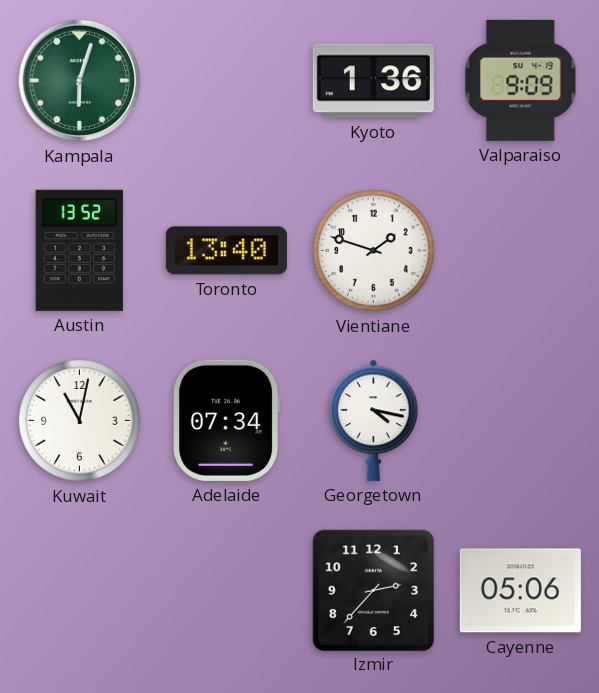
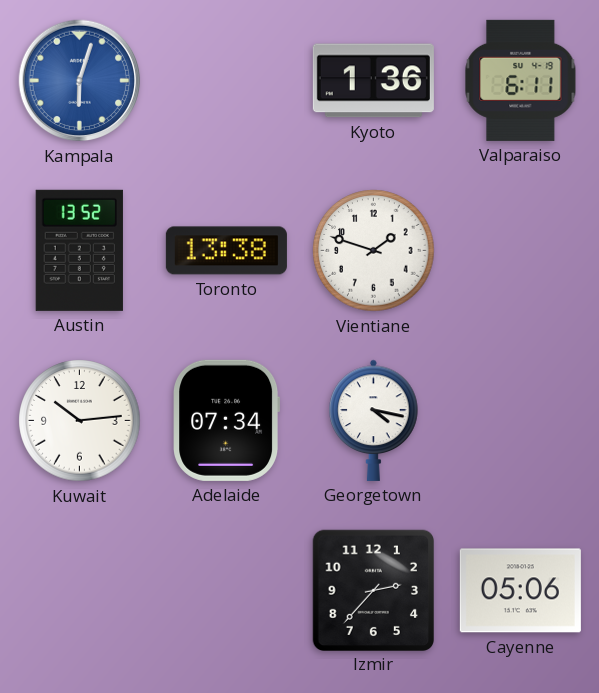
Kampala dial: green -> blue (80, 81)
Valparaiso: 9:09 -> 6:11 (521, 80)
Toronto: 13:40 -> 13:38 (226, 251)
Kuwait: 11:02 -> 10:14 (80, 421)
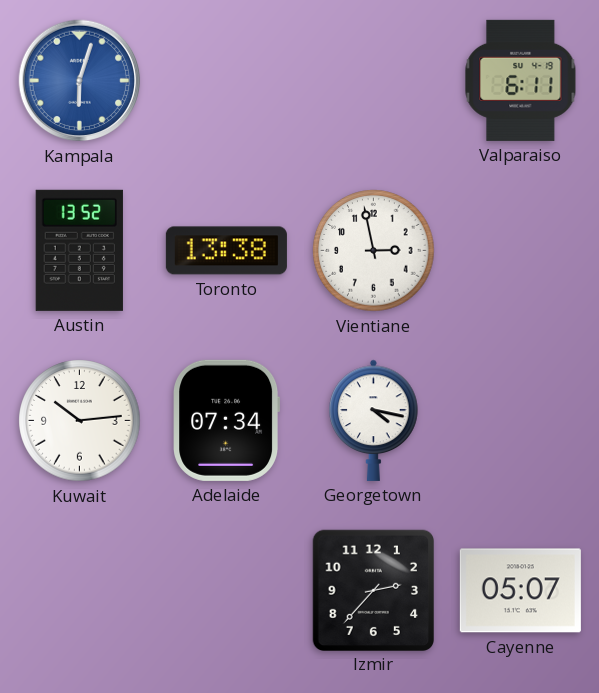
Kyoto: 1:36 -> none (373, 81)
Vientiane: 1:48 -> 2:58 (374, 251)
Cayenne: 05:06 -> 05:07 (520, 591)
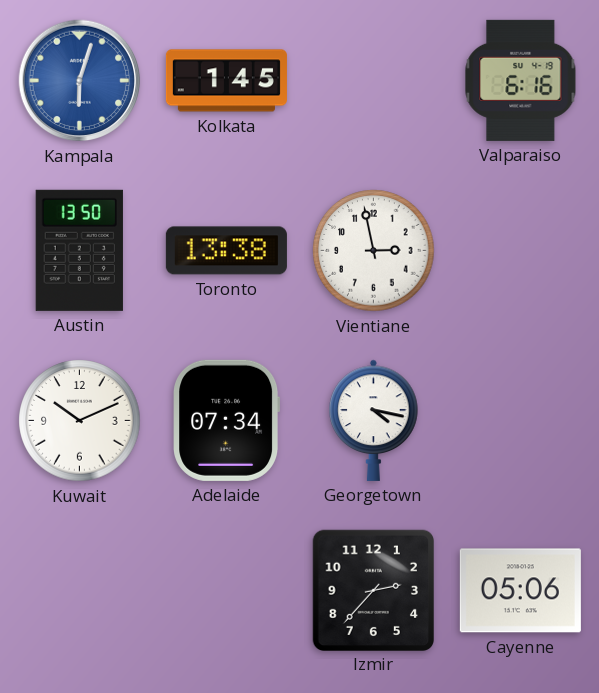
Kolkata: none -> 1:45 (226, 81)
Valparaiso: 6:11 -> 6:16 (521, 80)
Austin: 13:52 -> 13:50 (79, 250)
Kuwait: 10:14 -> 10:11 (80, 421)
Cayenne: 05:07 -> 05:06 (520, 591)
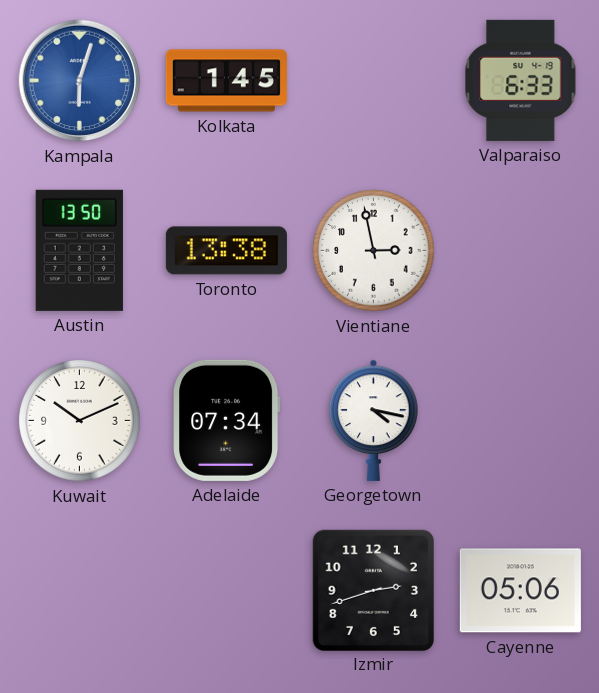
Valparaiso: 6:16 -> 6:33 (521, 80)
Izmir: 2:37 -> 2:42 (373, 590)
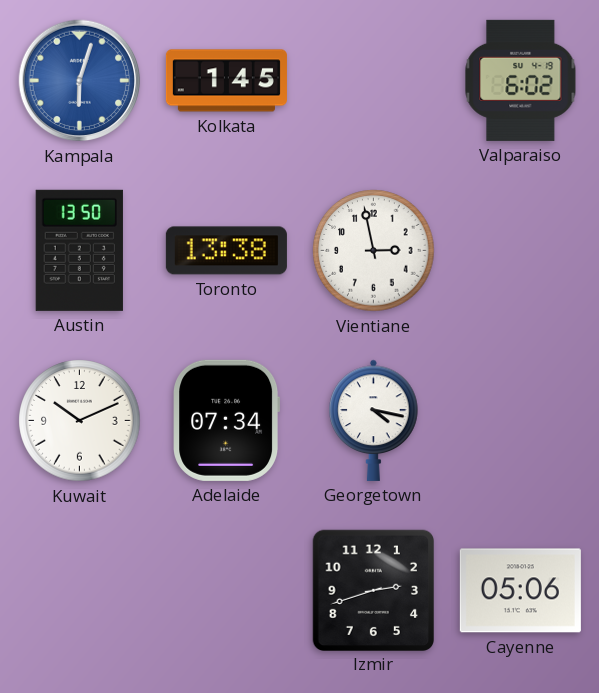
Valparaiso: 6:33 -> 6:02 (521, 80)
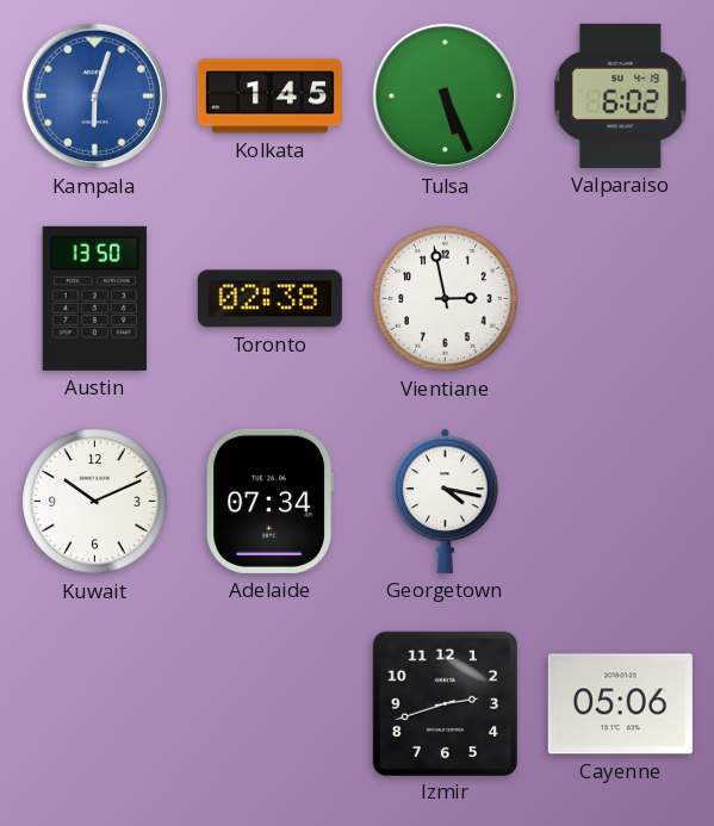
Tulsa: none -> 5:26 (446, 97)
Toronto: 13:38 -> 02:38 (269, 299)
